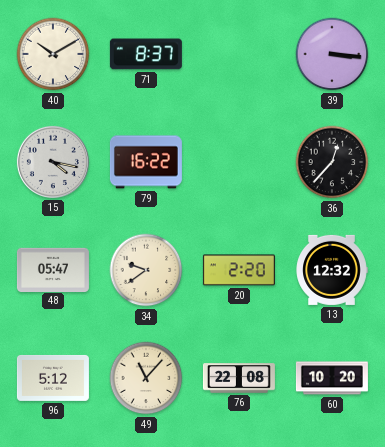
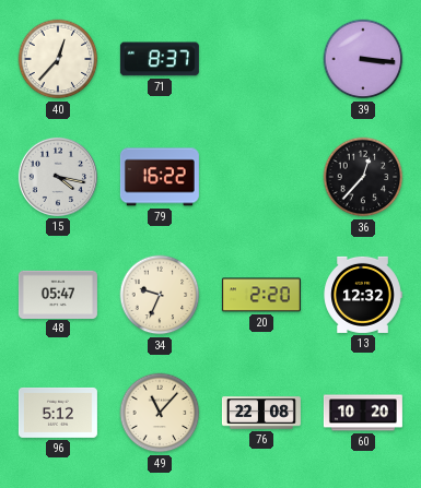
40: 10:10 -> 12:37 (58, 59)
34: 9:39 -> 9:34 (160, 295)
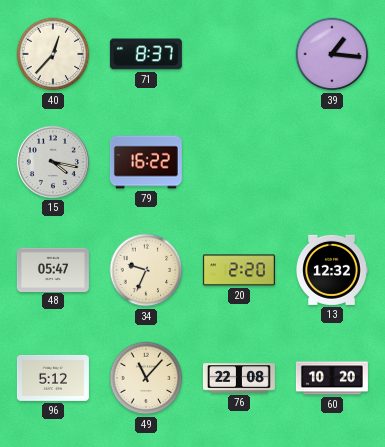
39: 3:16 -> 1:16 (332, 54)
36: 12:37 -> none (363, 177)
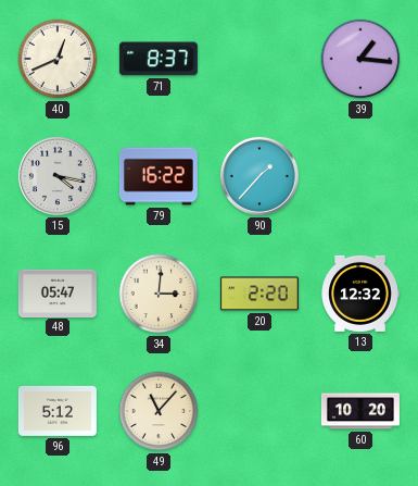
40: 12:37 -> 12:41 (58, 59)
90: none -> 1:37 (259, 176)
34: 9:34 -> 3:01 (159, 294)
76: 22:08 -> none (239, 378)
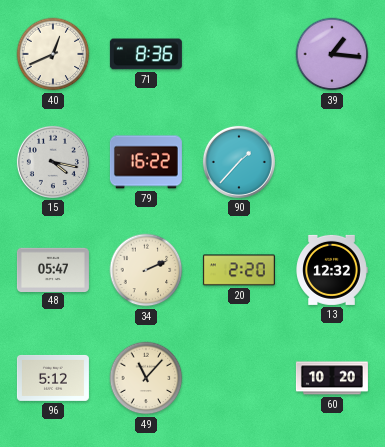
71: 8:37 -> 8:36 (146, 54)
34: 3:01 -> 2:11 (146, 270)
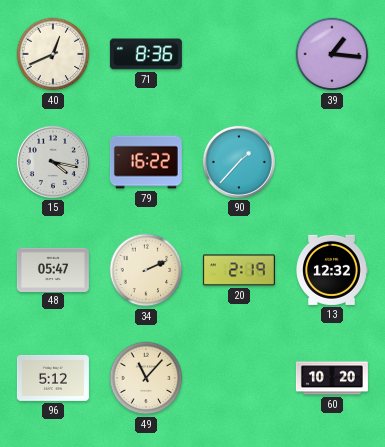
20: 2:20 -> 2:19 (239, 270)
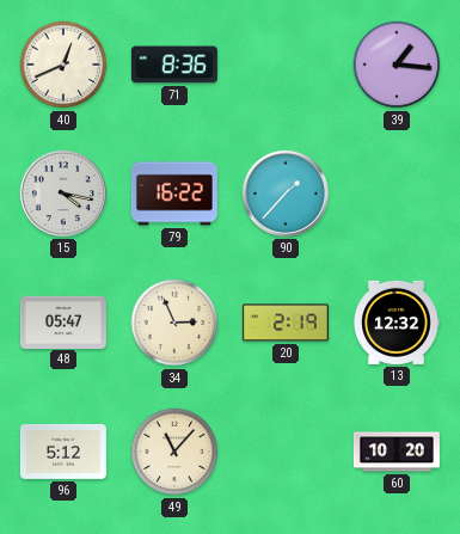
34: 2:11 -> 2:56 (174, 323)
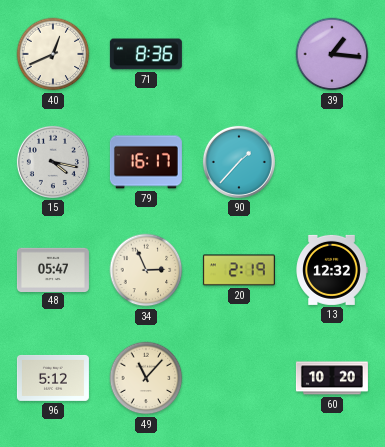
79: 16:22 -> 16:17 (146, 162)
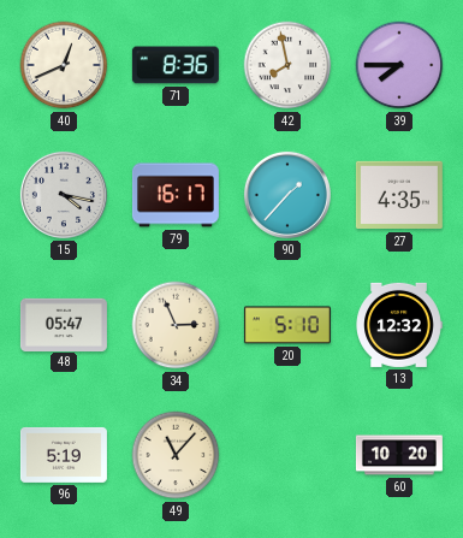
42: none -> 7:58 (287, 65)
39: 1:16 -> 7:45 (399, 65)
27: none -> 4:35 (399, 195)
20: 2:19 -> 5:10 (287, 325)
96: 5:12 -> 5:19 (64, 455)
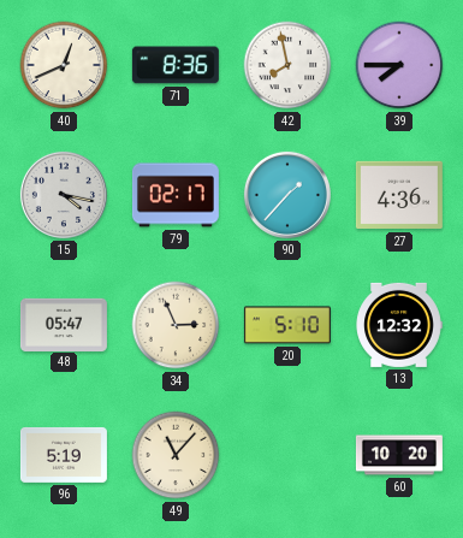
79: 16:17 -> 02:17 (176, 195)
27: 4:35 -> 4:36 (399, 195)
